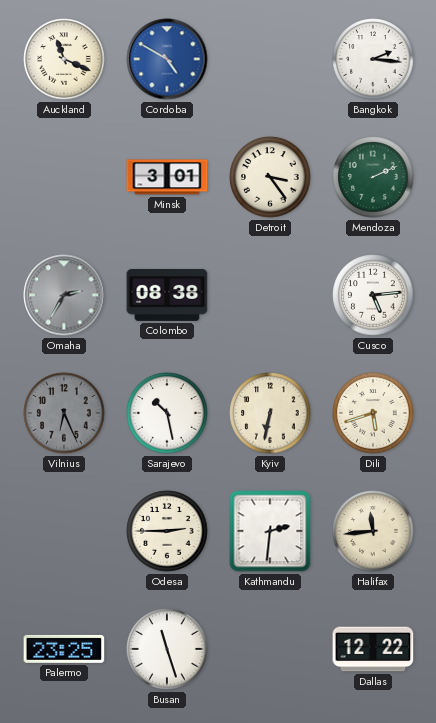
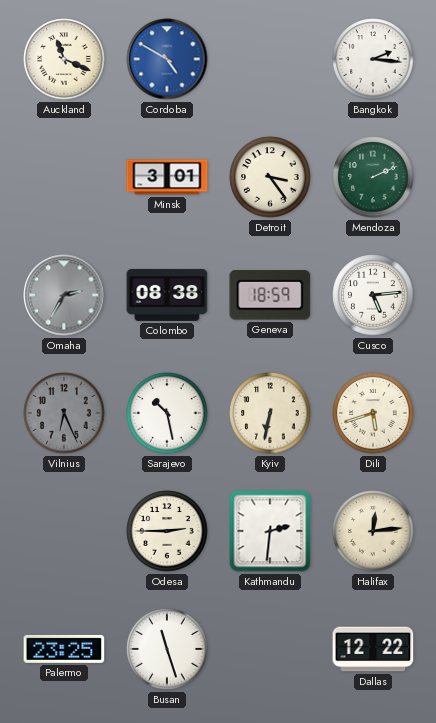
Geneva: none -> 18:59 (270, 295)
Halifax: 11:44 -> 12:14 (373, 531)
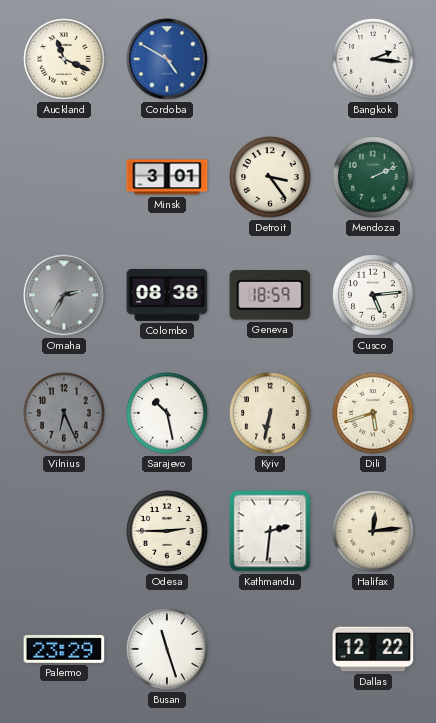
Palermo: 23:25 -> 23:29 (64, 649)
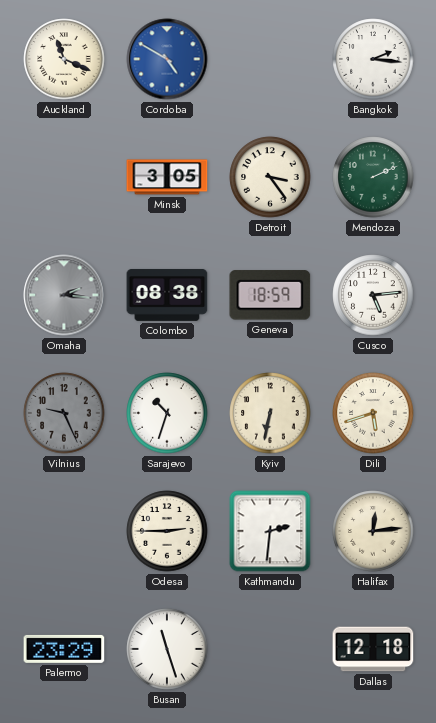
Minsk: 3:01 -> 3:05 (167, 177)
Omaha: 2:35 -> 2:16 (64, 295)
Vilnius: 6:26 -> 9:26 (64, 413)
Sarajevo: 10:28 -> 10:33 (167, 413)
Dallas: 12:22 -> 12:18 (373, 649)
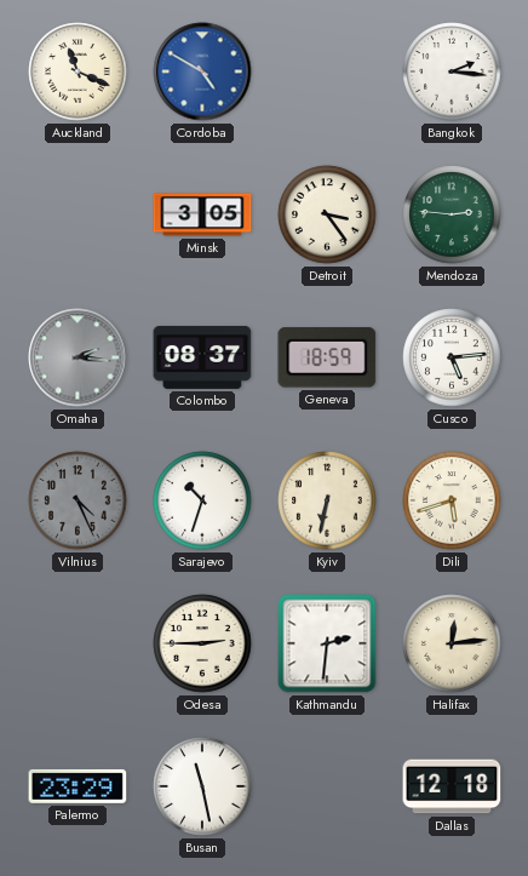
Mendoza: 2:11 -> 2:46 (452, 214)
Colombo: 08:38 -> 08:37 (202, 357)
Vilnius: 9:26 -> 4:26 (78, 500)
Busan: 11:27 -> 11:28 (202, 786)
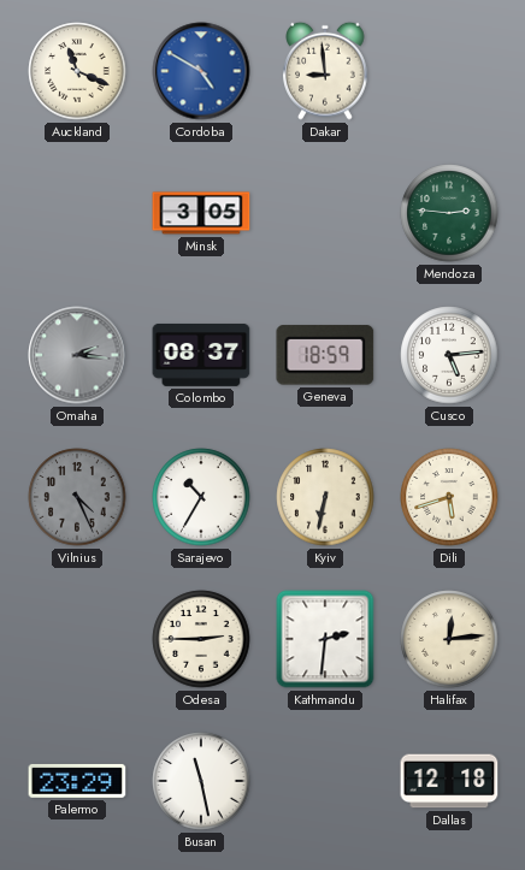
Dakar: none -> 8:59 (325, 71)
Bangkok: 2:16 -> none (452, 71)
Detroit: 3:24 -> none (327, 214)
Sarajevo: 10:33 -> 10:35 (201, 497)
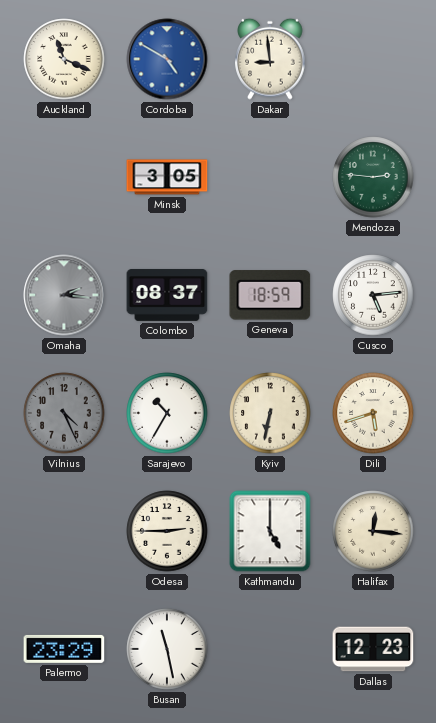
Kathmandu: 2:31 -> 5:00 (270, 531)
Halifax: 12:14 -> 12:16 (373, 531)
Dallas: 12:18 -> 12:23 (373, 649)
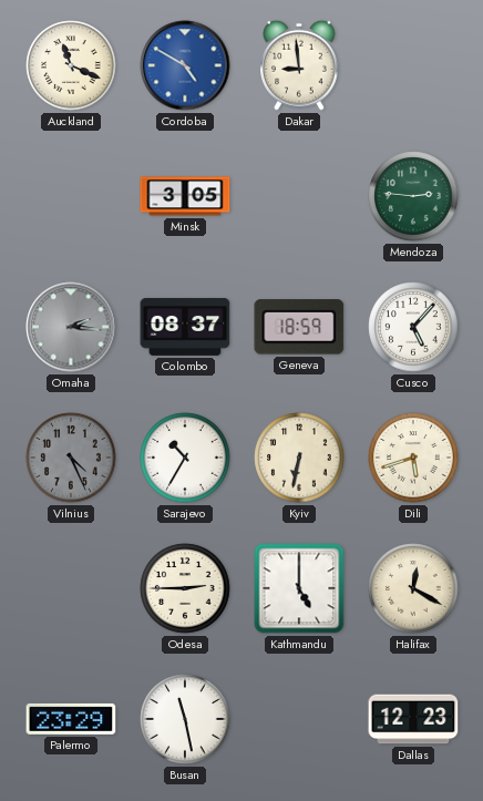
Cusco: 5:14 -> 5:07 (413, 327)
Halifax: 12:16 -> 12:20 (413, 588)
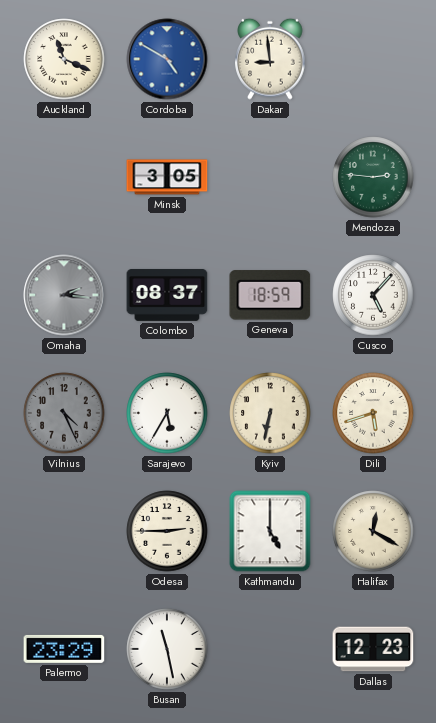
Sarajevo: 10:35 -> 5:35 (167, 413)
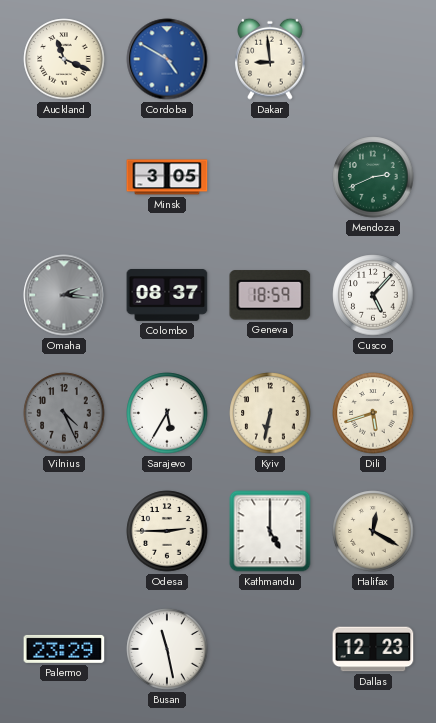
Mendoza: 2:46 -> 2:41 (373, 177)
